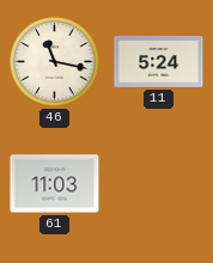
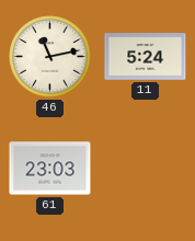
46: 11:17 -> 11:13 (50, 57)
61: 11:03 -> 23:03 (50, 169)
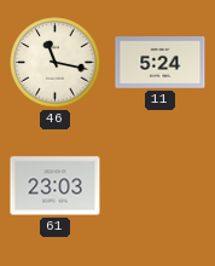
46: 11:13 -> 11:17 (56, 63)
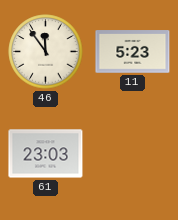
46: 11:17 -> 11:54 (46, 52)
11: 5:24 -> 5:23 (133, 52)
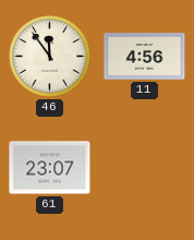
11: 5:23 -> 4:56 (145, 57)
61: 23:03 -> 23:07 (50, 168)
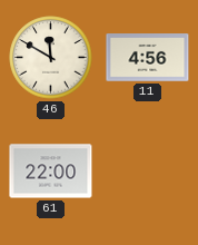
46: 11:54 -> 11:50 (51, 58)
61: 23:07 -> 22:00 (51, 171)
